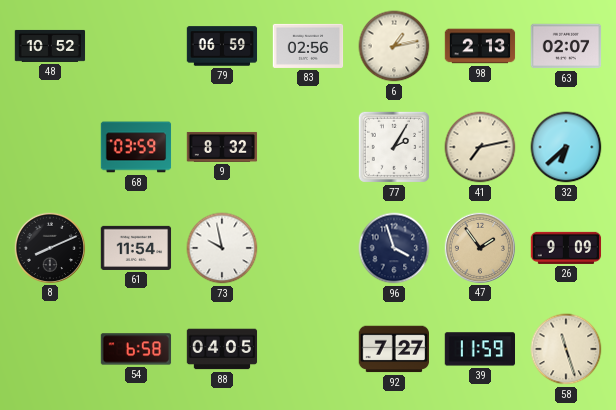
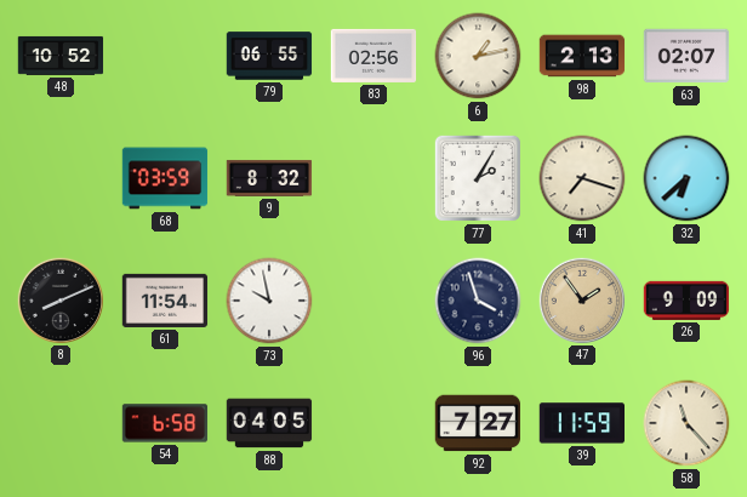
79: 06:59 -> 06:55 (269, 56)
41: 7:13 -> 7:18 (582, 178)
58: 11:27 -> 11:23 (686, 423)
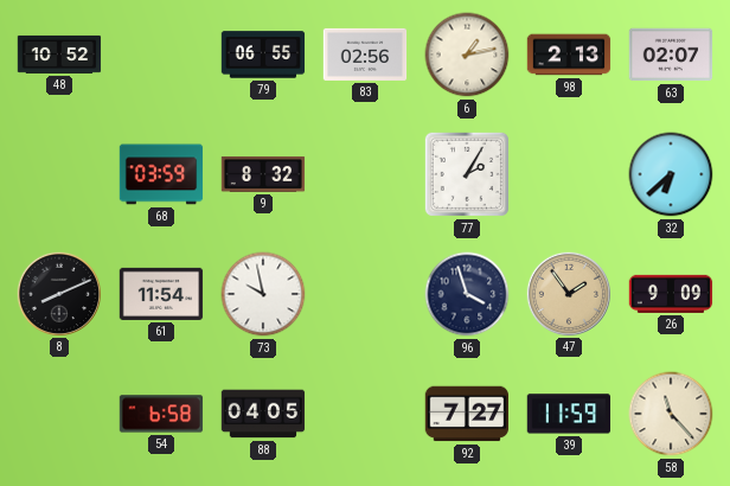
41: 7:18 -> none (582, 178)
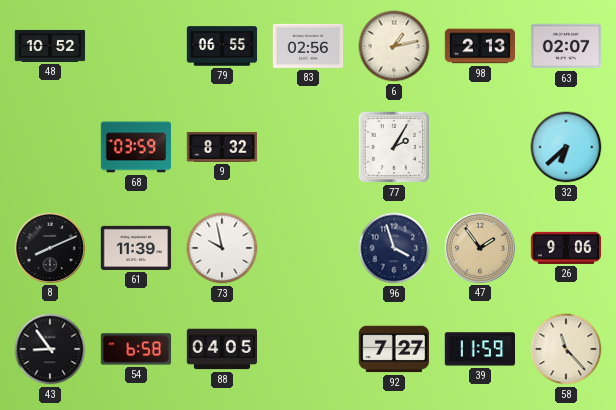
61: 11:54 -> 11:39 (136, 248)
26: 9:09 -> 9:06 (566, 248)
43: none -> 8:54 (50, 349)
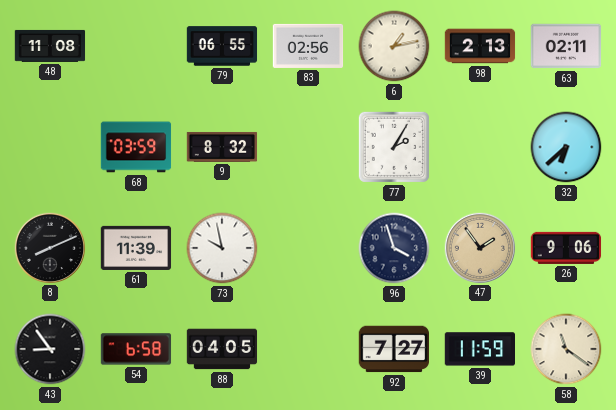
48: 10:52 -> 11:08 (50, 46)
63: 02:07 -> 02:11 (566, 46)
58: 11:23 -> 11:21 (566, 349)
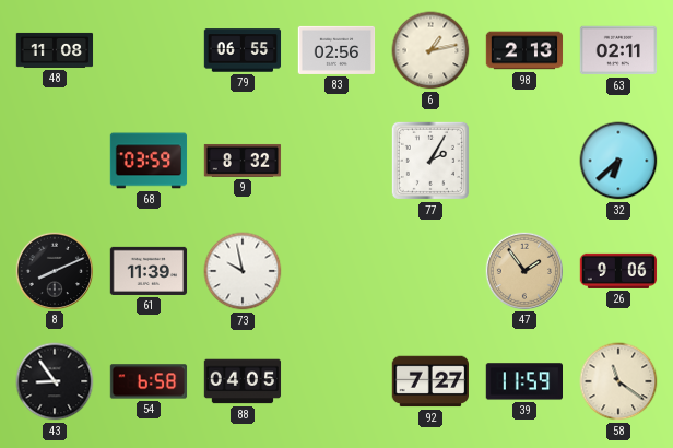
96: 3:57 -> none (394, 248)
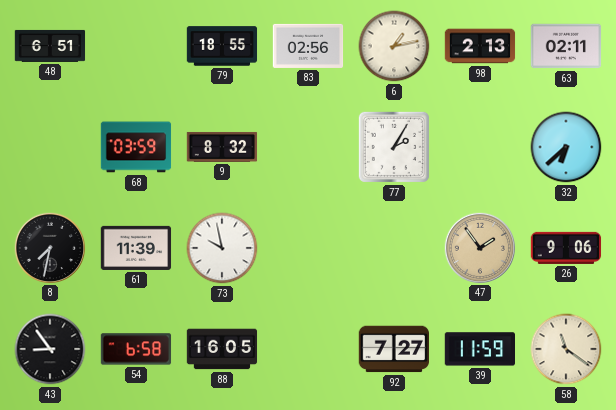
48: 11:08 -> 6:51 (50, 46)
79: 06:55 -> 18:55 (222, 46)
8: 8:11 -> 7:32 (49, 247)
88: 04:05 -> 16:05 (222, 349)
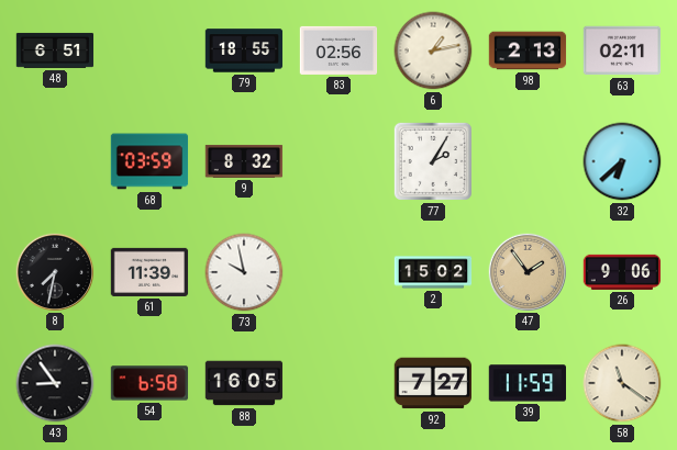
2: none -> 15:02 (433, 272)
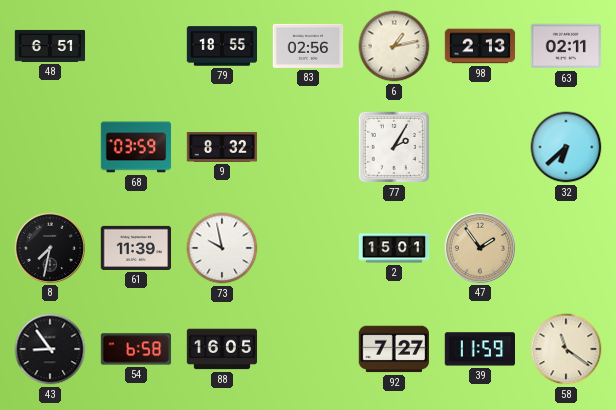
2: 15:02 -> 15:01 (394, 248)
26: 9:06 -> none (622, 272)
